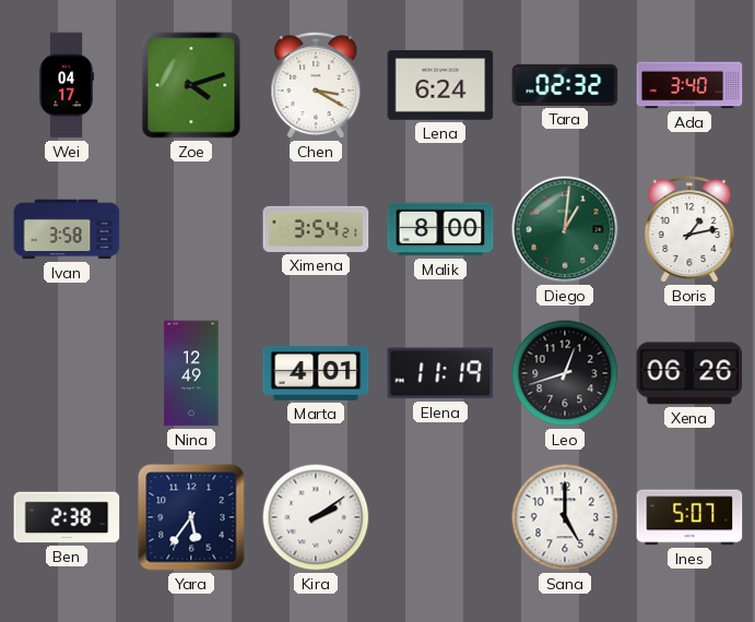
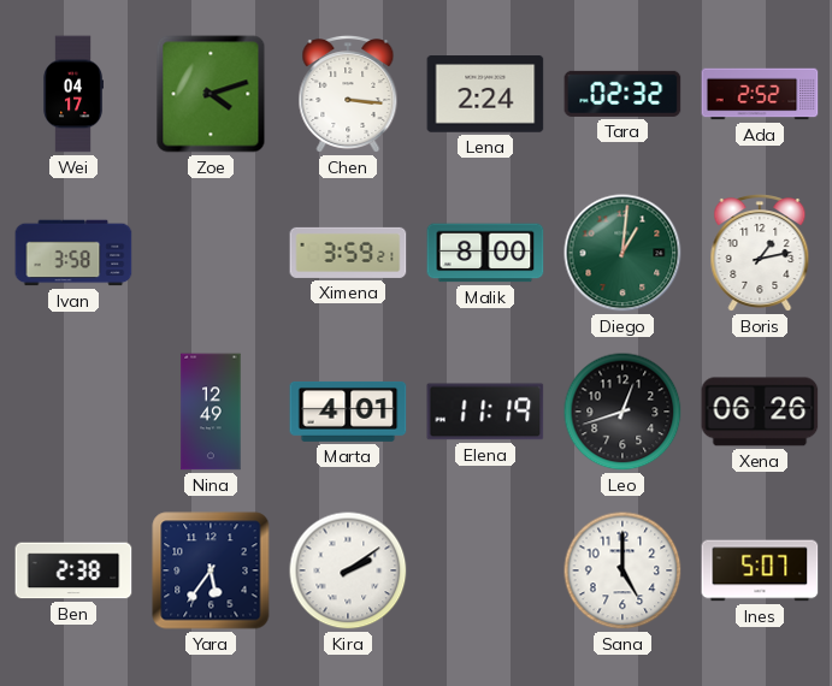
Chen: 3:20 -> 3:16 (348, 95)
Lena: 6:24 -> 2:24 (485, 94)
Ada: 3:40 -> 2:52 (760, 94)
Ximena: 3:54 -> 3:59 (348, 253)
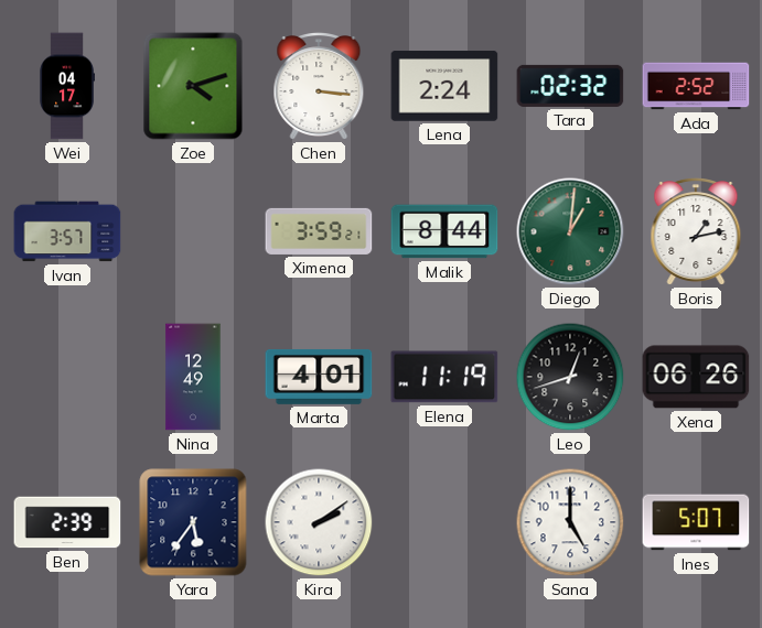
Ivan: 3:58 -> 3:57 (67, 231)
Malik: 8:00 -> 8:44 (444, 231)
Ben: 2:38 -> 2:39 (67, 522)
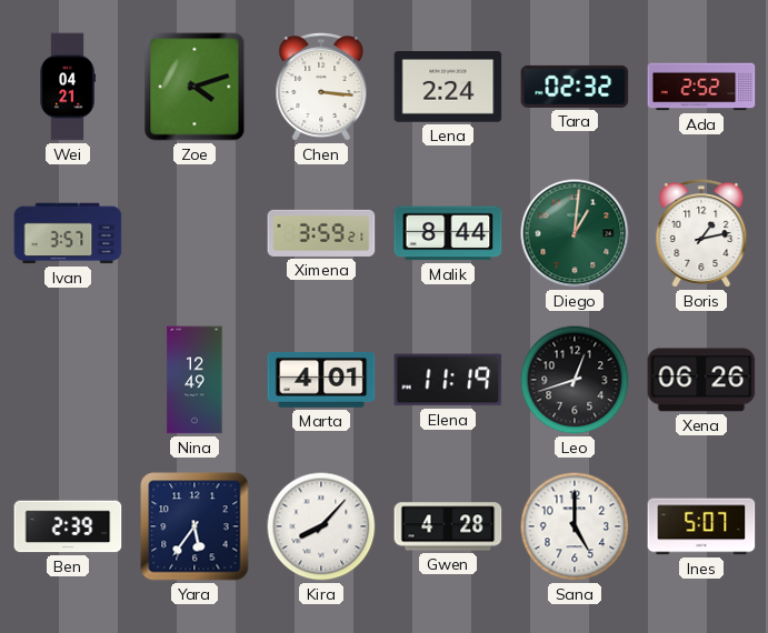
Wei: 04:17 -> 04:21 (67, 87)
Kira: 2:09 -> 8:07 (321, 526)
Gwen: none -> 4:28 (448, 526)
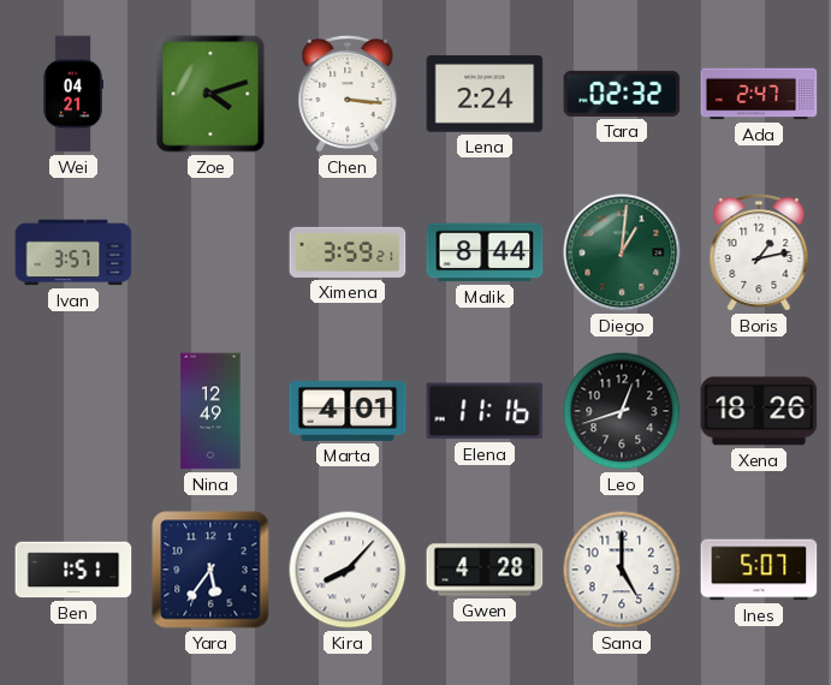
Ada: 2:52 -> 2:47 (759, 94)
Elena: 11:19 -> 11:16 (485, 411)
Xena: 06:26 -> 18:26 (759, 411)
Ben: 2:39 -> 1:51 (73, 570)
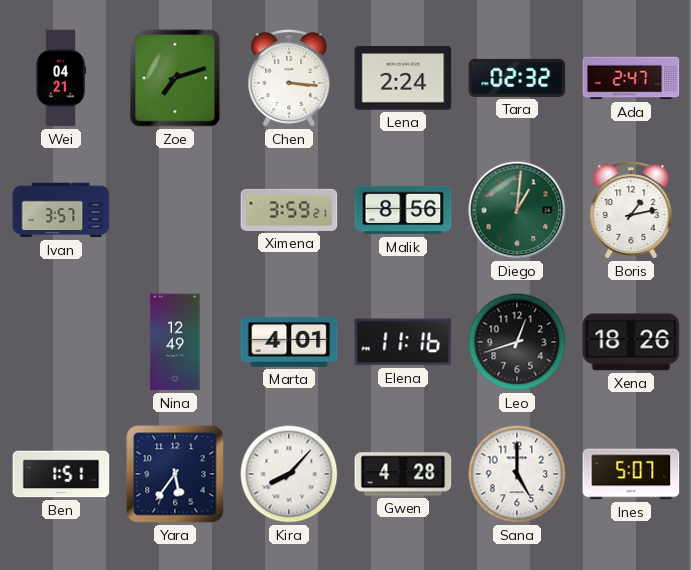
Zoe: 4:12 -> 7:12 (175, 78)
Malik: 8:44 -> 8:56 (403, 210)
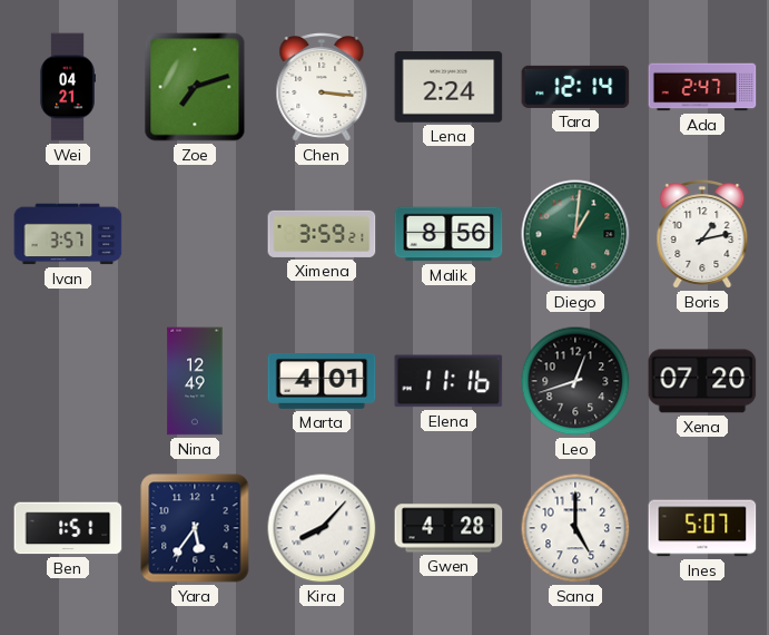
Tara: 02:32 -> 12:14 (575, 87)
Xena: 18:26 -> 07:20 (702, 381)
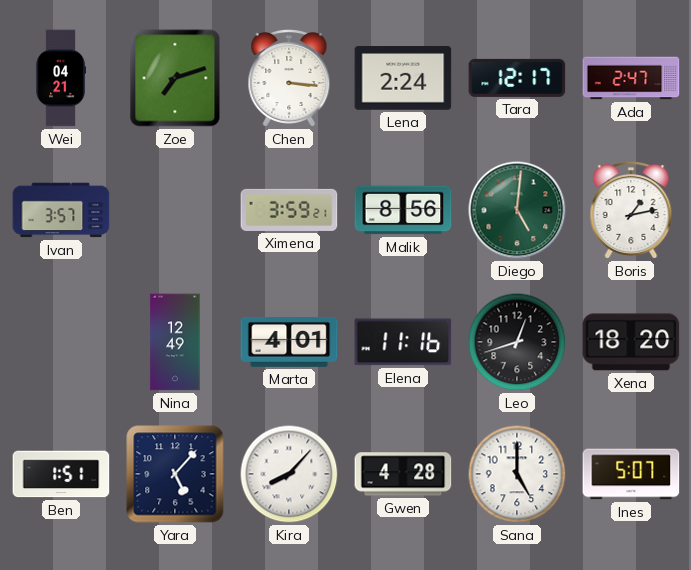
Tara: 12:14 -> 12:17 (517, 78)
Diego: 1:01 -> 5:01 (517, 210)
Xena: 07:20 -> 18:20 (631, 342)
Yara: 5:36 -> 5:07 (175, 474)
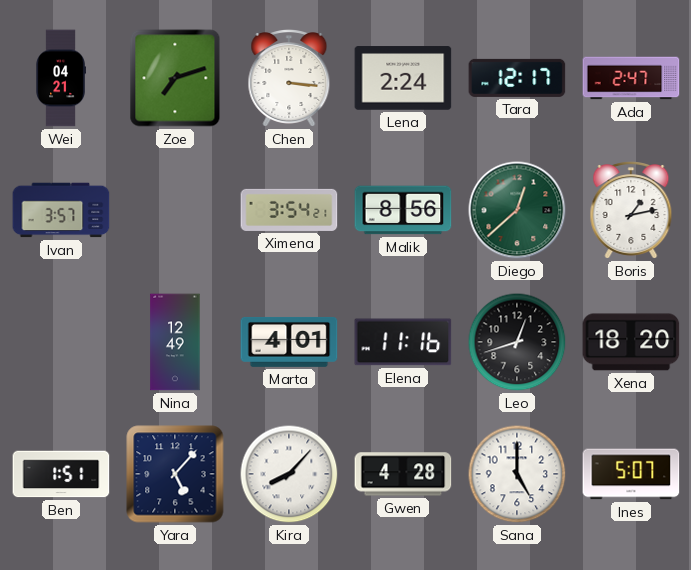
Ximena: 3:59 -> 3:54 (289, 210)
Diego: 5:01 -> 12:38 (517, 210)
